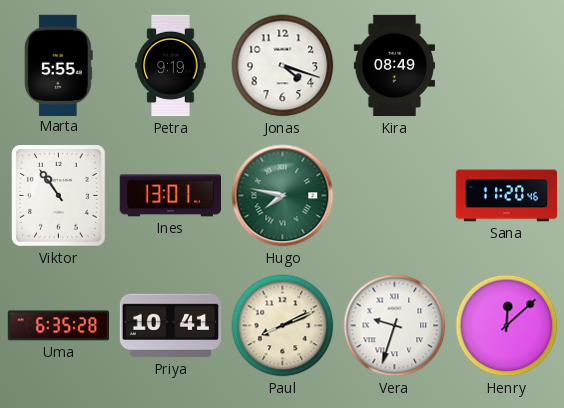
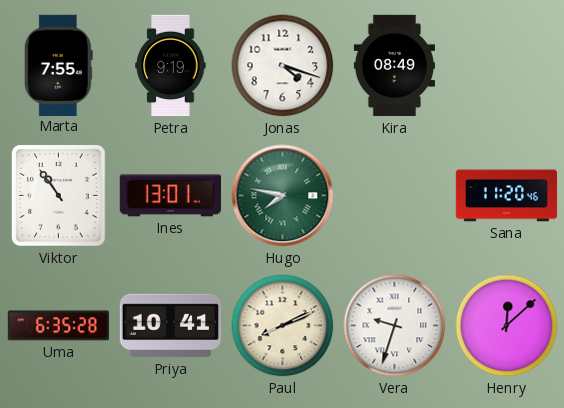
Marta: 5:55 -> 7:55 (58, 65)
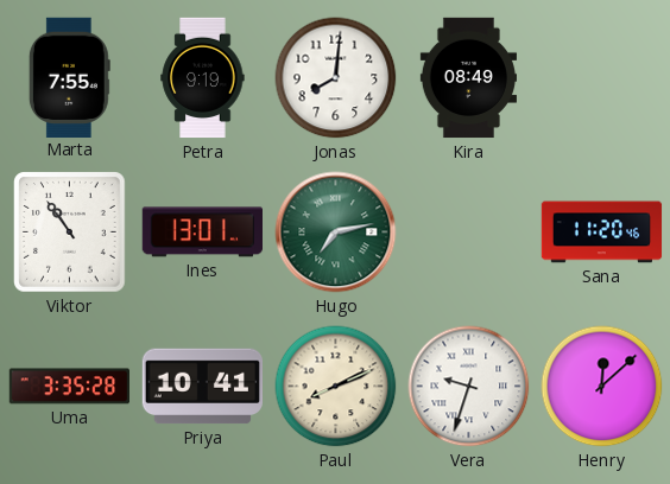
Jonas: 4:18 -> 8:01 (336, 78)
Hugo: 7:47 -> 7:13 (336, 233)
Uma: 6:35 -> 3:35 (69, 387)
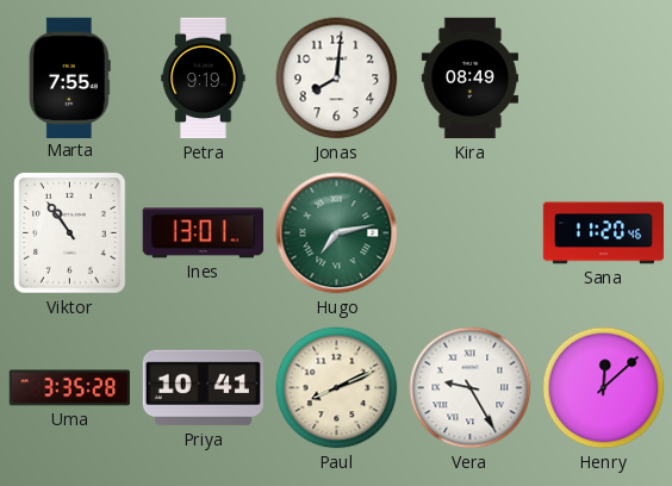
Vera: 9:33 -> 9:25 (471, 388)
